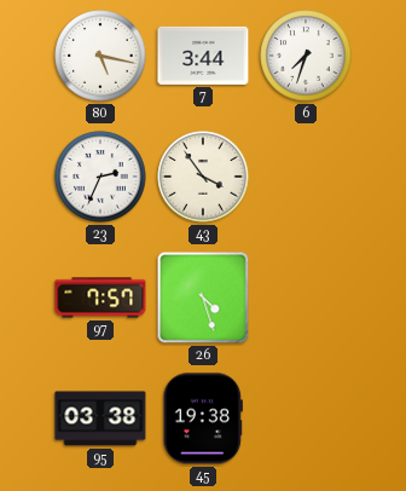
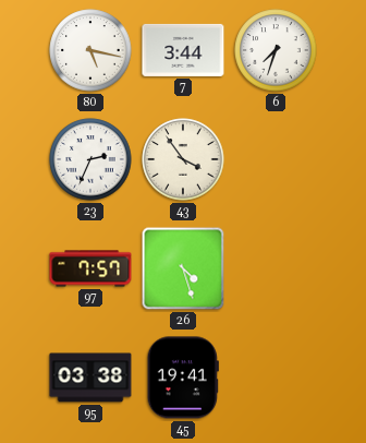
45: 19:38 -> 19:41 (183, 378)
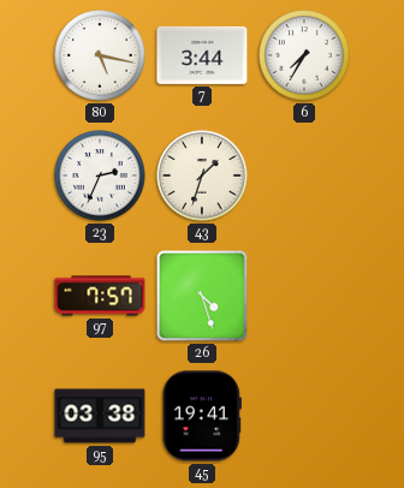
6: 7:33 -> 7:35 (304, 55)
43: 3:54 -> 1:33 (202, 175)
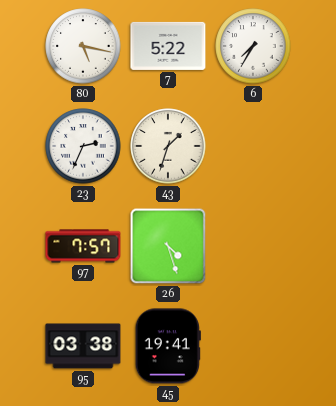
7: 3:44 -> 5:22 (168, 46)
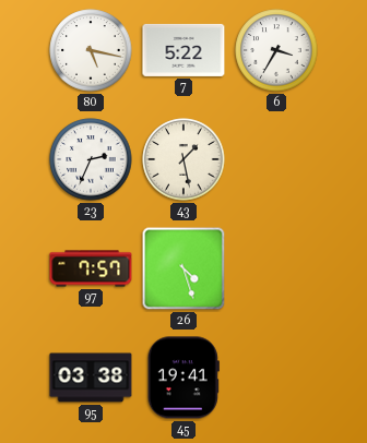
6: 7:35 -> 3:35 (276, 50)
43: 1:33 -> 1:28 (183, 159)
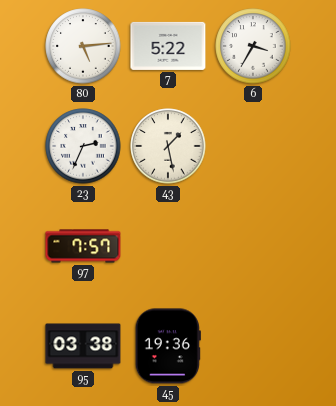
80: 5:17 -> 5:14 (83, 46)
26: 4:27 -> none (183, 268)
45: 19:41 -> 19:36 (168, 346)
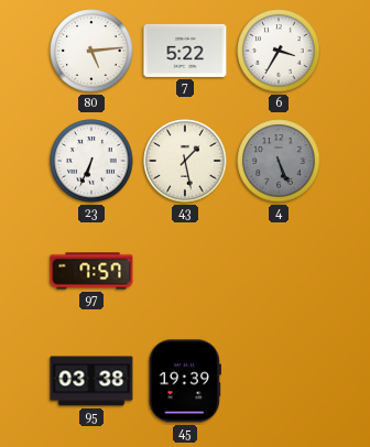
23: 2:34 -> 6:34 (91, 161)
4: none -> 5:26 (279, 161)
45: 19:36 -> 19:39 (185, 381)
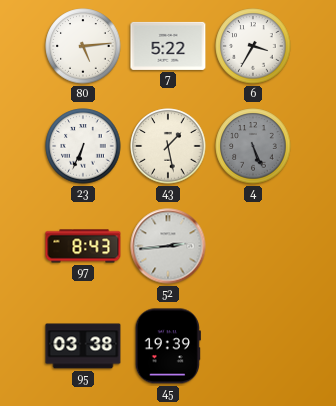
97: 7:57 -> 8:43 (83, 246)
52: none -> 2:44 (168, 246)
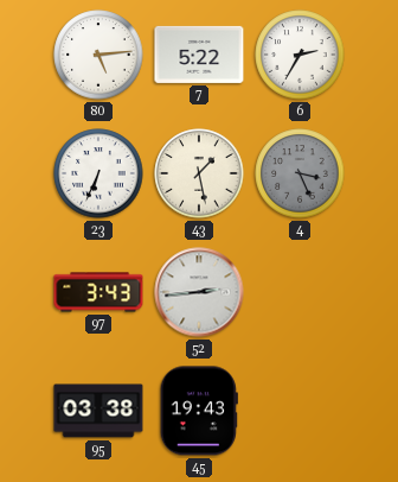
6: 3:35 -> 2:35 (300, 55)
4: 5:26 -> 3:26 (300, 173)
97: 8:43 -> 3:43 (98, 292)
45: 19:39 -> 19:43 (199, 411)
